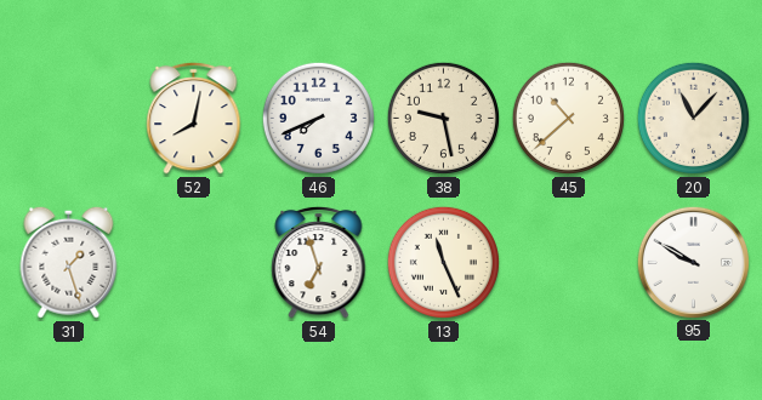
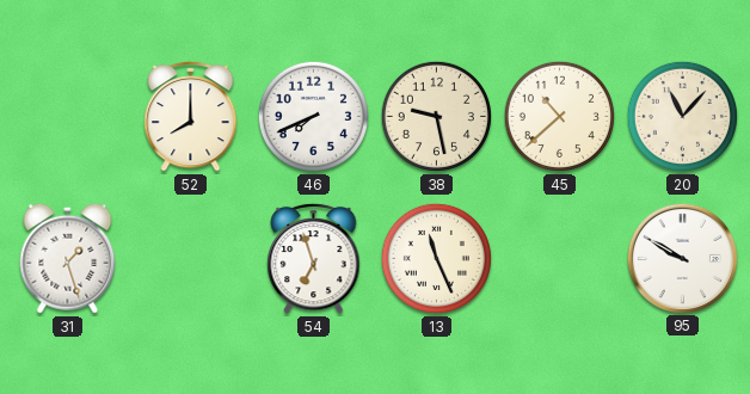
52: 8:02 -> 8:00 (191, 116)
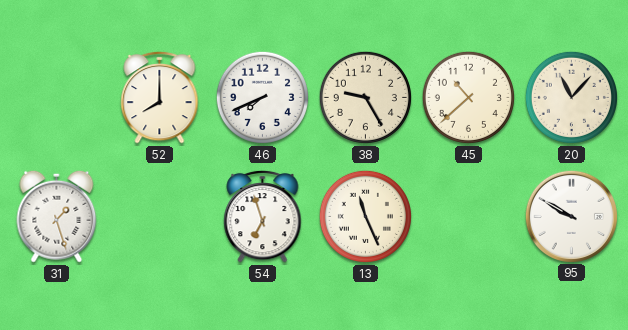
38: 9:28 -> 9:25 (365, 97)
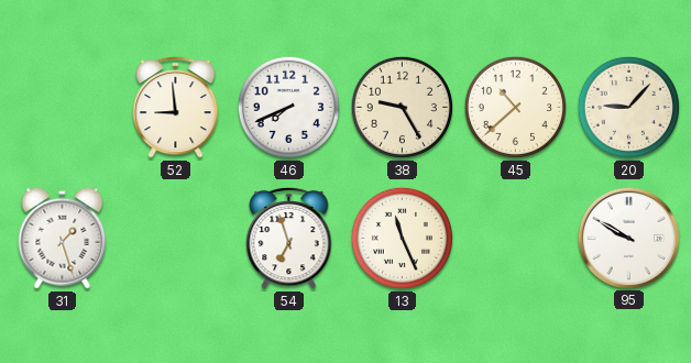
52: 8:00 -> 8:59 (176, 107)
20: 11:07 -> 9:07 (628, 107)
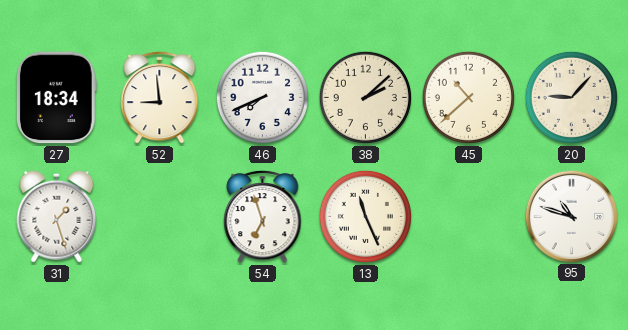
27: none -> 18:34 (56, 98)
38: 9:25 -> 2:08 (365, 97)
95: 9:50 -> 10:48 (571, 216)
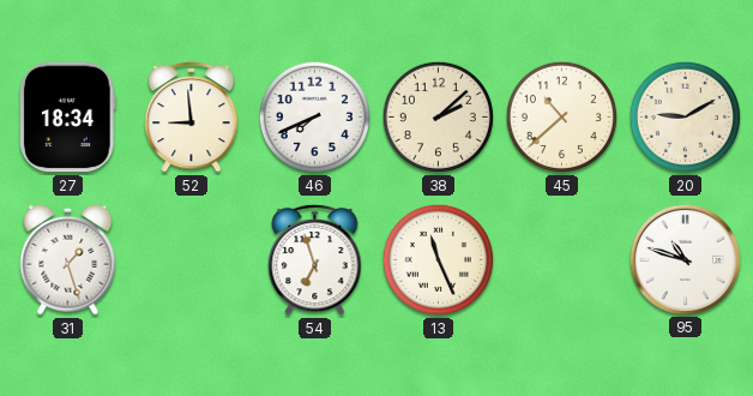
20: 9:07 -> 9:10 (685, 116)
